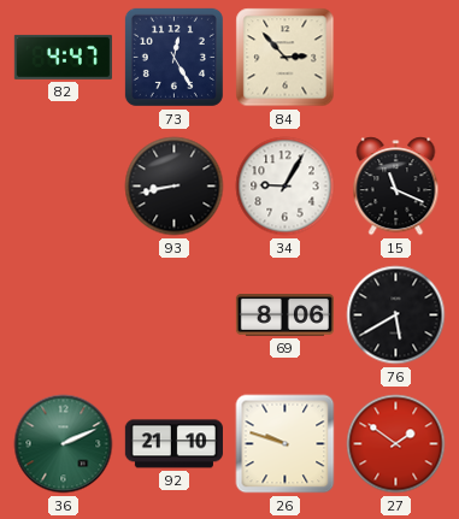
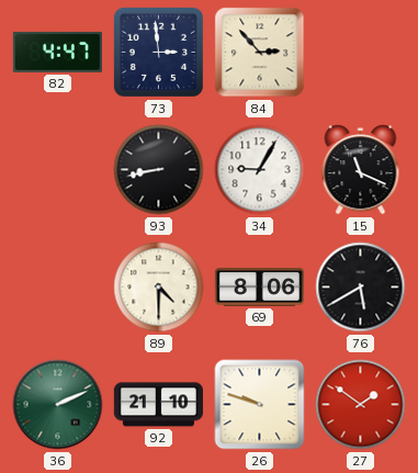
73: 12:25 -> 2:59 (158, 52)
89: none -> 4:30 (159, 288)
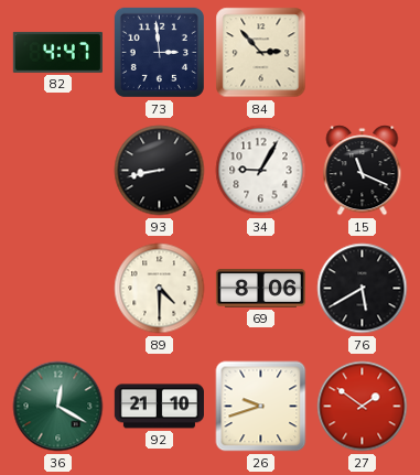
36: 2:11 -> 12:20 (58, 407)
26: 9:48 -> 9:42 (261, 407)
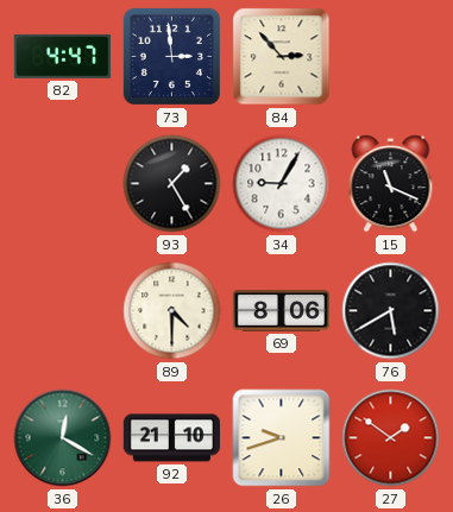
93: 8:43 -> 1:25 (172, 184)
